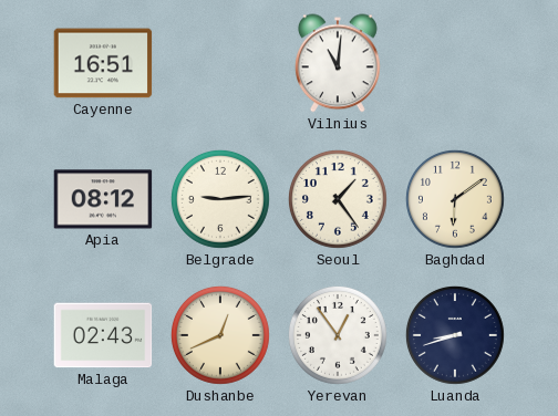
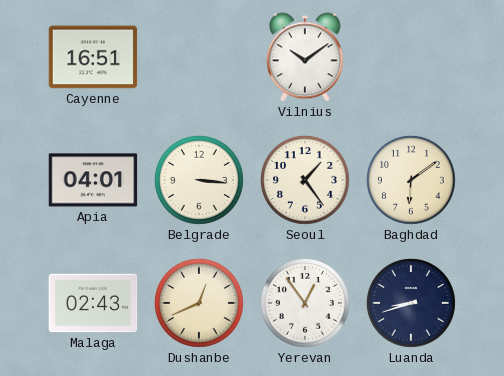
Vilnius: 11:01 -> 10:09 (306, 57)
Apia: 08:12 -> 04:01 (93, 180)
Belgrade: 9:14 -> 3:16 (199, 180)
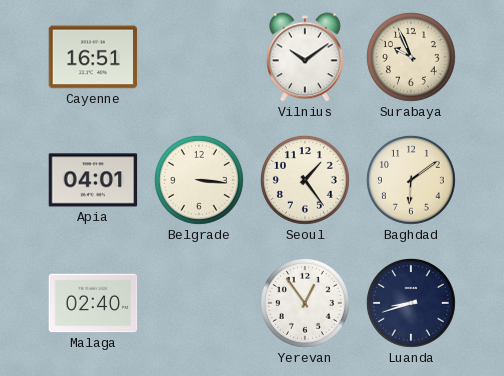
Surabaya: none -> 9:56 (411, 57)
Malaga: 02:43 -> 02:40 (93, 303)
Dushanbe: 12:41 -> none (199, 303)
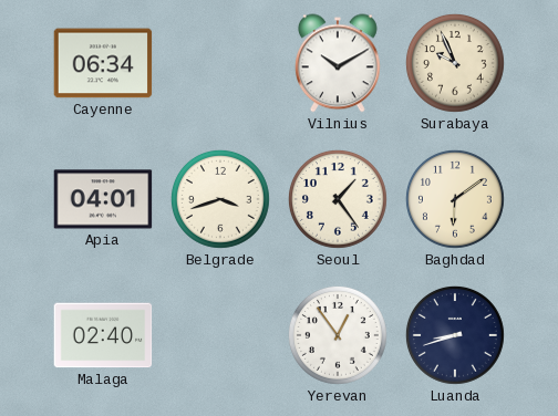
Cayenne: 16:51 -> 06:34 (103, 63)
Vilnius: 10:09 -> 10:10 (339, 63)
Belgrade: 3:16 -> 3:42 (220, 199)
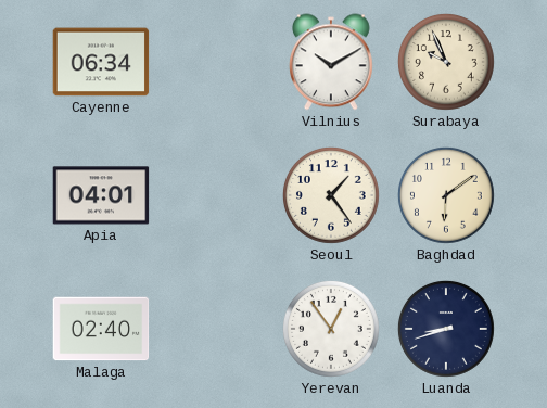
Belgrade: 3:42 -> none (220, 199)
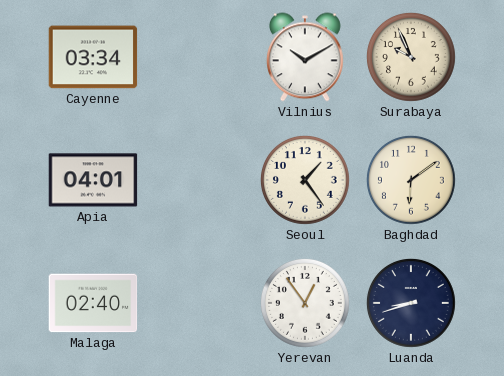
Cayenne: 06:34 -> 03:34 (93, 57)
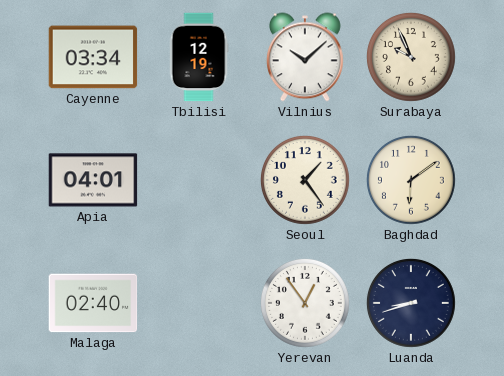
Tbilisi: none -> 12:19 (199, 57)
Vilnius: 10:10 -> 10:08 (306, 57)
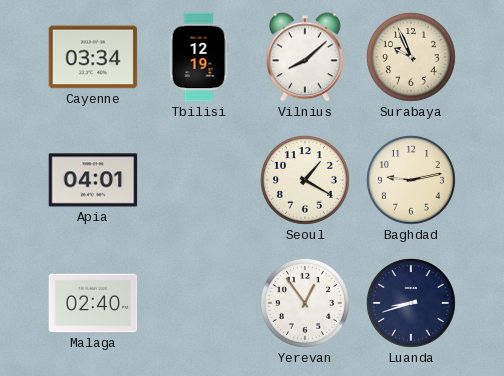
Vilnius: 10:08 -> 8:08 (306, 57)
Seoul: 1:24 -> 1:20 (305, 180)
Baghdad: 6:09 -> 9:13 (411, 180)
